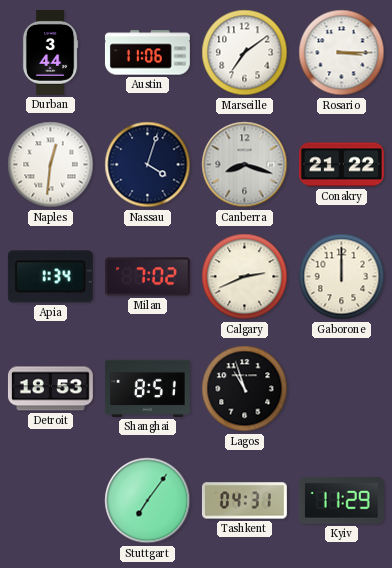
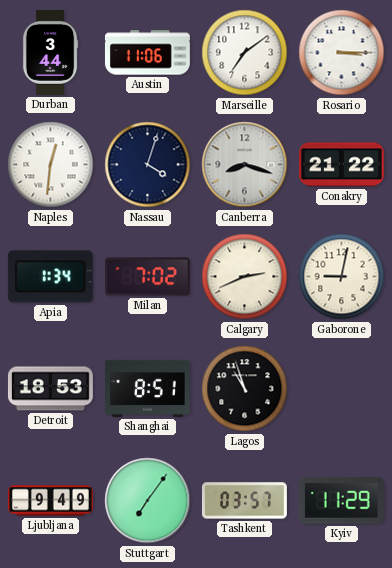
Gaborone: 12:00 -> 9:02 (342, 277)
Ljubljana: none -> 9:49 (51, 501)
Tashkent: 04:31 -> 03:57 (244, 501)
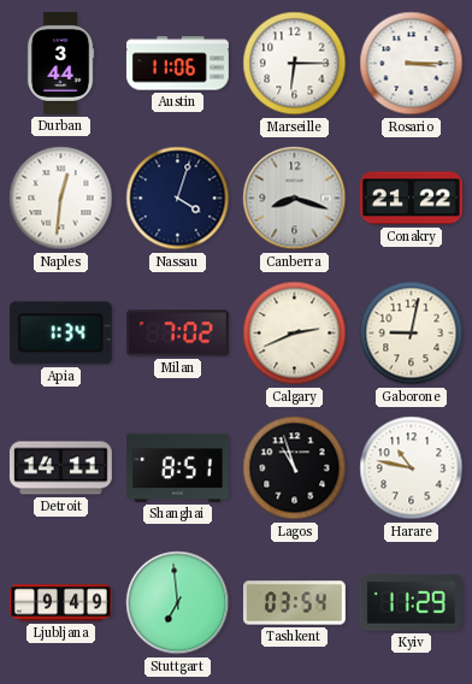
Marseille: 7:09 -> 6:15 (295, 64)
Detroit: 18:53 -> 14:11 (60, 468)
Harare: none -> 10:47 (412, 468)
Stuttgart: 7:06 -> 6:59 (178, 603)
Tashkent: 03:57 -> 03:54 (294, 603)
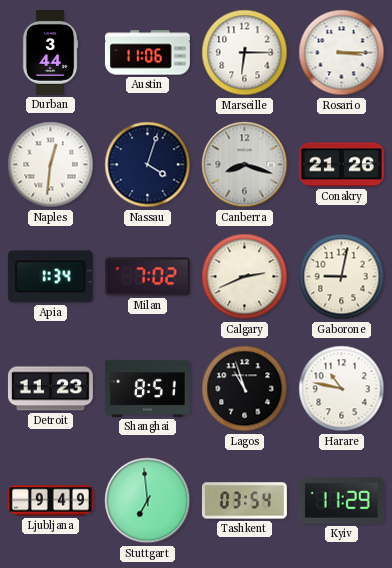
Conakry: 21:22 -> 21:26 (341, 165)
Detroit: 14:11 -> 11:23 (50, 389)
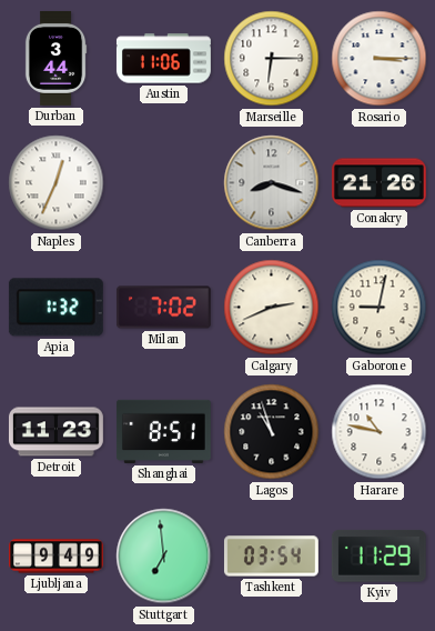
Naples: 12:31 -> 12:34 (57, 183)
Nassau: 4:03 -> none (148, 165)
Apia: 1:34 -> 1:32 (55, 308)
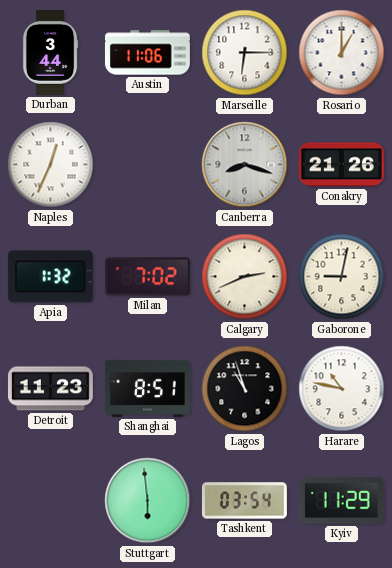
Rosario: 3:15 -> 1:00 (342, 53)
Ljubljana: 9:49 -> none (57, 557)
Stuttgart: 6:59 -> 5:59 (148, 501)
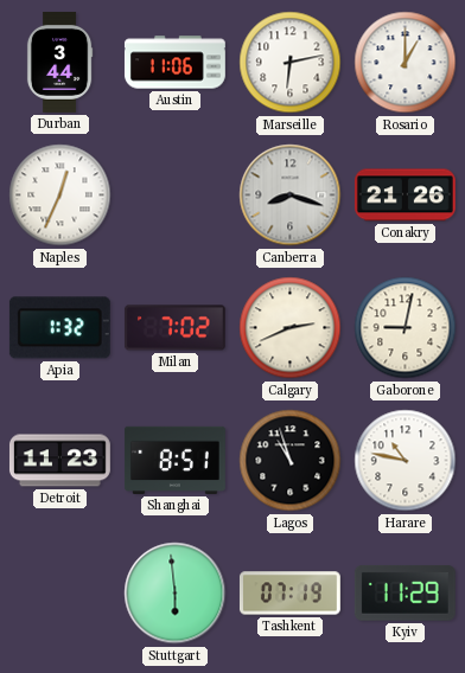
Marseille: 6:15 -> 6:13 (291, 63)
Tashkent: 03:54 -> 07:19 (289, 594)
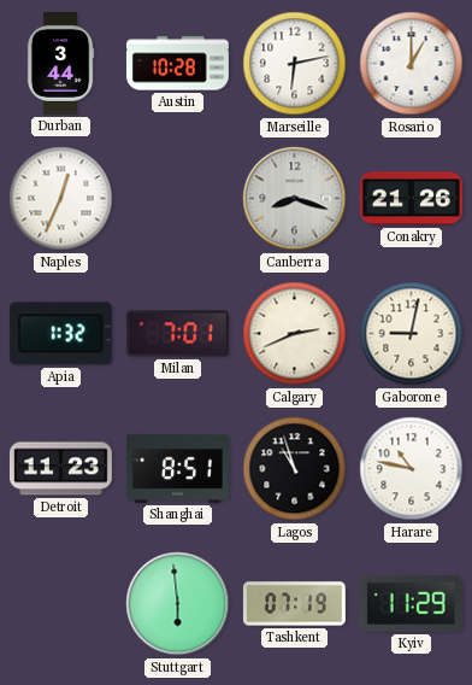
Austin: 11:06 -> 10:28 (177, 64)
Milan: 7:02 -> 7:01 (177, 334)
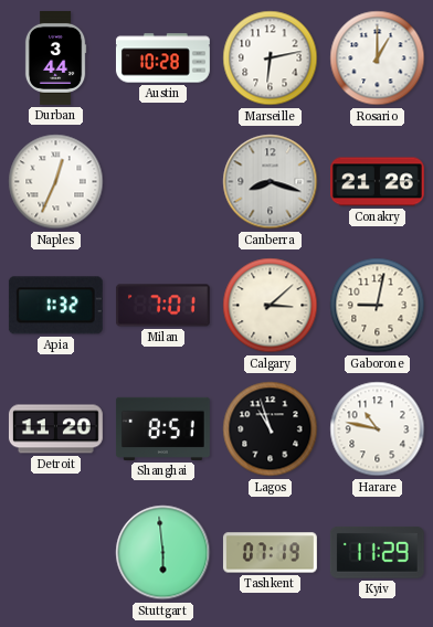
Calgary: 2:41 -> 3:08 (271, 306)
Detroit: 11:23 -> 11:20 (55, 429)
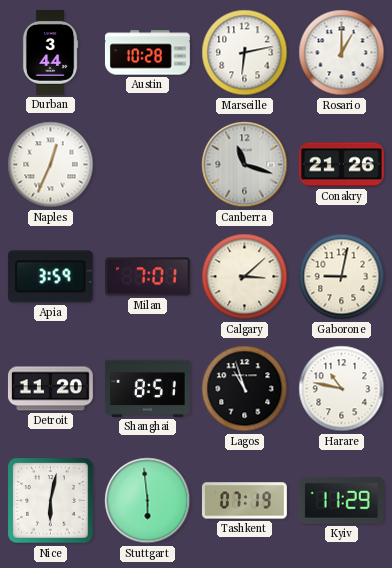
Canberra: 8:18 -> 11:18 (245, 165)
Apia: 1:32 -> 3:59 (50, 277)
Nice: none -> 6:02 (51, 501)
